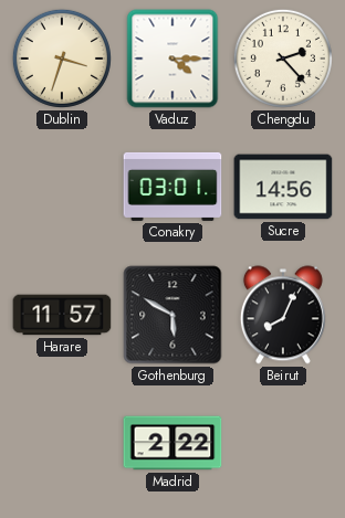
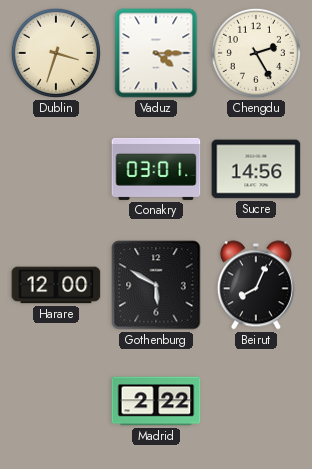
Chengdu: 2:23 -> 2:25 (256, 53)
Harare: 11:57 -> 12:00 (56, 285)
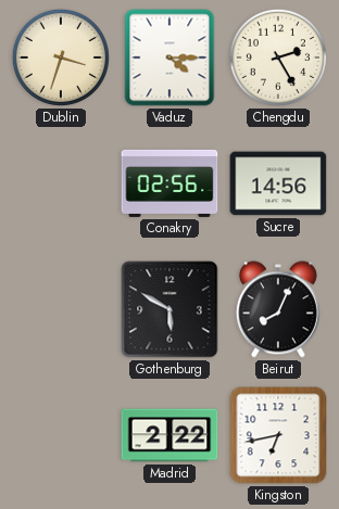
Conakry: 03:01 -> 02:56 (169, 183)
Harare: 12:00 -> none (56, 285)
Kingston: none -> 6:43 (278, 435)
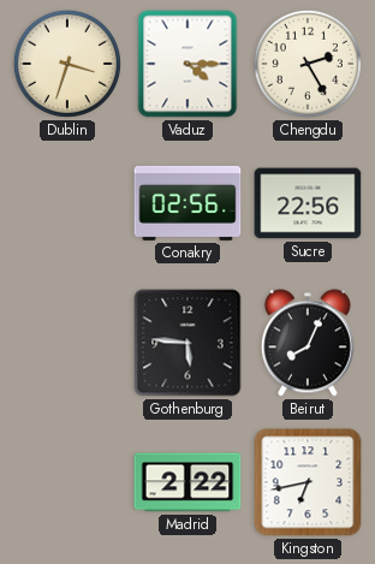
Sucre: 14:56 -> 22:56 (308, 203)
Gothenburg: 5:50 -> 5:46 (187, 343)
